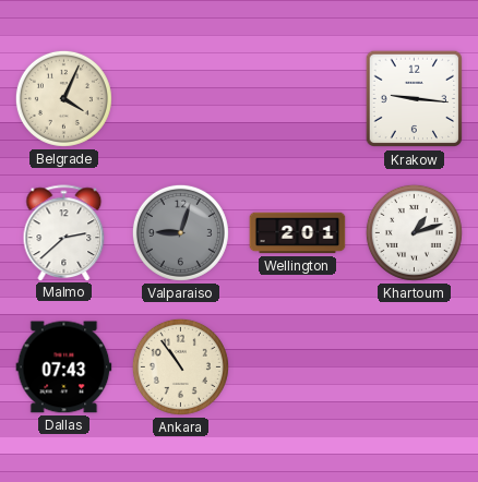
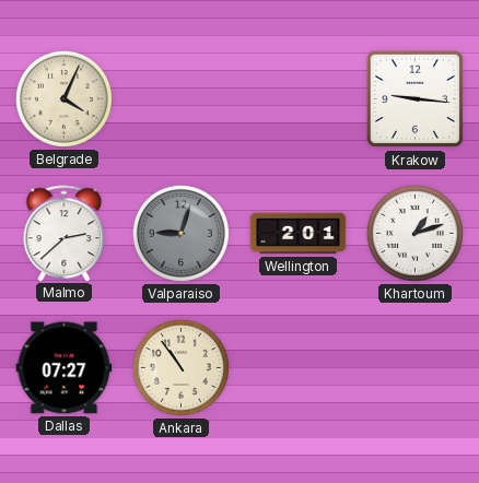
Dallas: 07:43 -> 07:27 (65, 368)
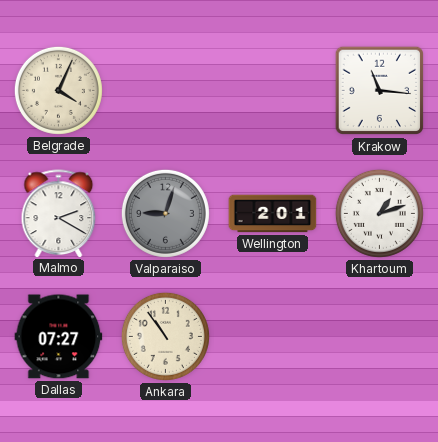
Krakow: 9:16 -> 11:16 (380, 91)
Malmo: 2:38 -> 2:20 (59, 213)
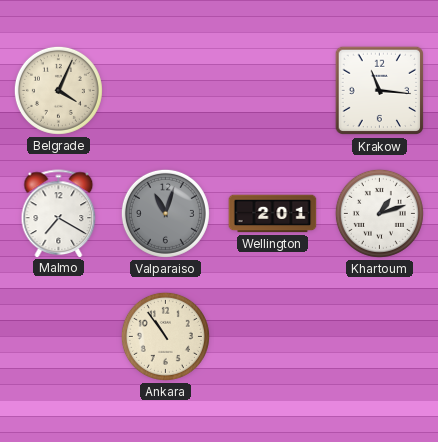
Malmo: 2:20 -> 7:20 (59, 213)
Valparaiso: 9:03 -> 11:03 (165, 213)
Dallas: 07:27 -> none (59, 337)
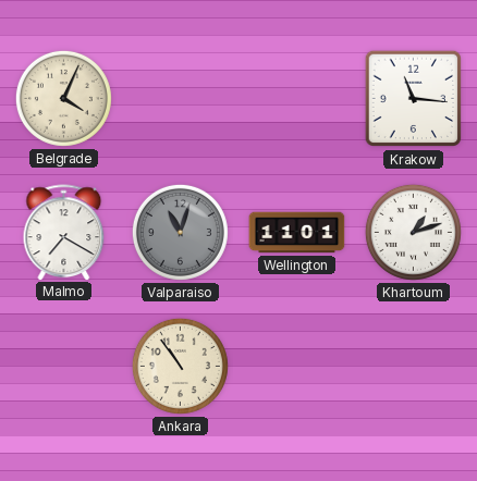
Wellington: 2:01 -> 11:01 (297, 233)
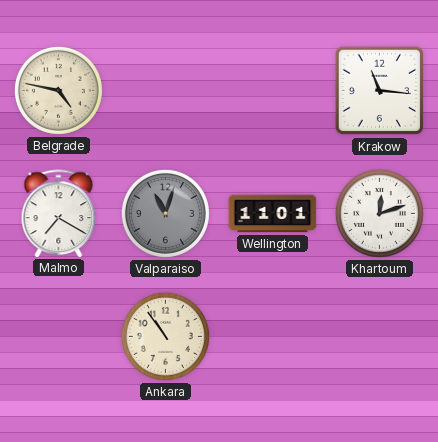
Belgrade: 4:04 -> 4:47 (58, 90)
Khartoum: 1:12 -> 12:12 (379, 213)
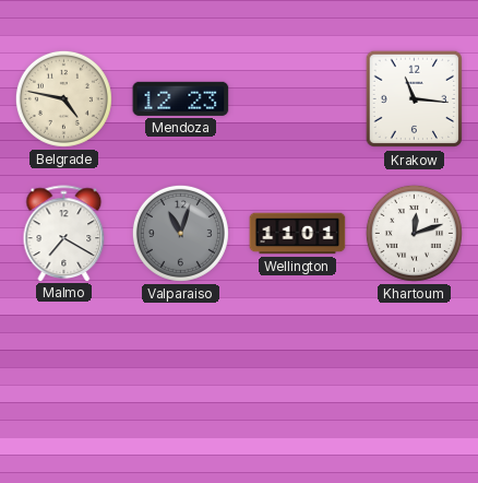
Mendoza: none -> 12:23 (181, 98)
Ankara: 10:54 -> none (165, 336)
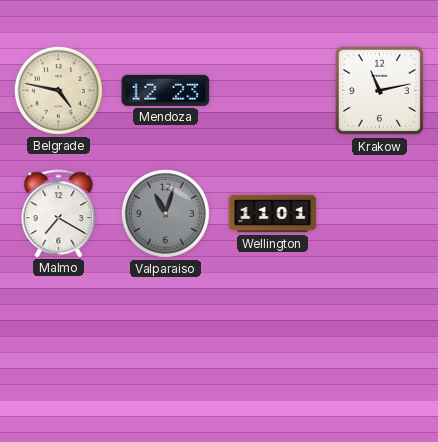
Krakow: 11:16 -> 11:13 (380, 91)
Khartoum: 12:12 -> none (414, 233)
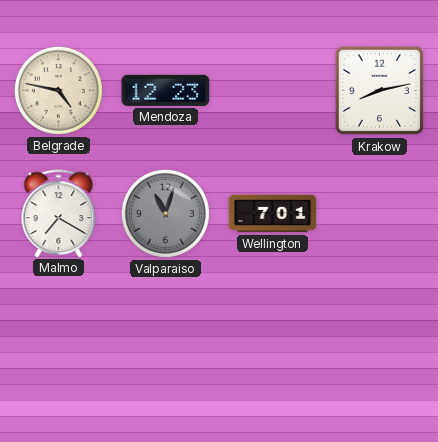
Krakow: 11:13 -> 8:13 (380, 91)
Wellington: 11:01 -> 7:01 (273, 214)
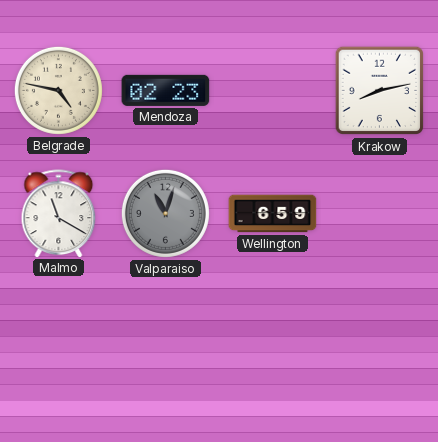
Mendoza: 12:23 -> 02:23 (166, 90)
Malmo: 7:20 -> 11:20 (59, 213)
Wellington: 7:01 -> 6:59 (273, 214)
